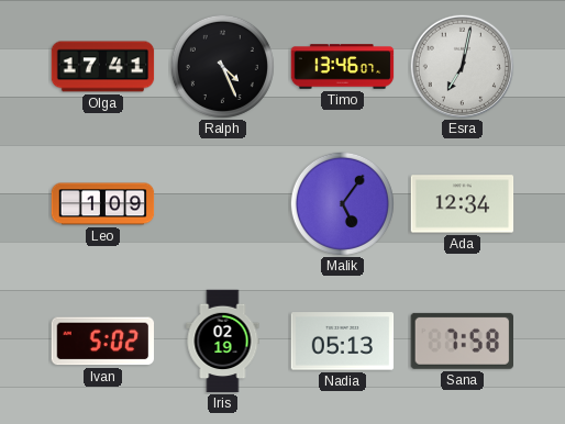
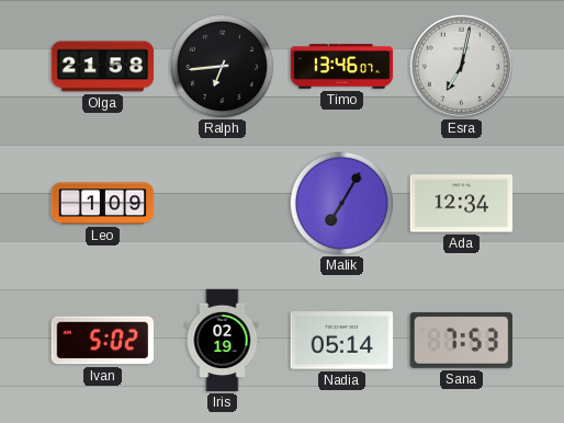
Olga: 17:41 -> 21:58 (103, 67)
Ralph: 4:26 -> 6:44 (222, 66)
Malik: 5:06 -> 7:05 (341, 203)
Nadia: 05:13 -> 05:14 (342, 341)
Sana: 7:58 -> 7:53 (461, 340)
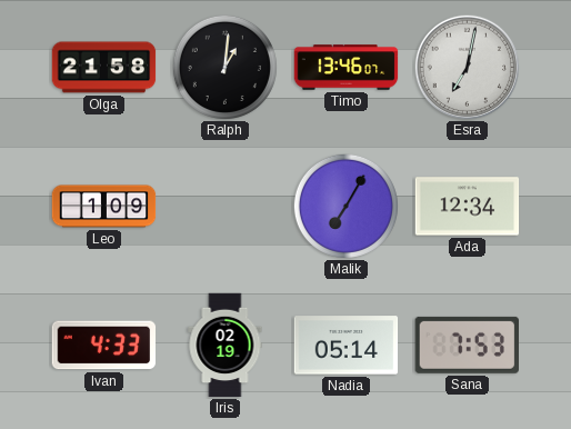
Ralph: 6:44 -> 1:01 (224, 67)
Ivan: 5:02 -> 4:33 (104, 346)
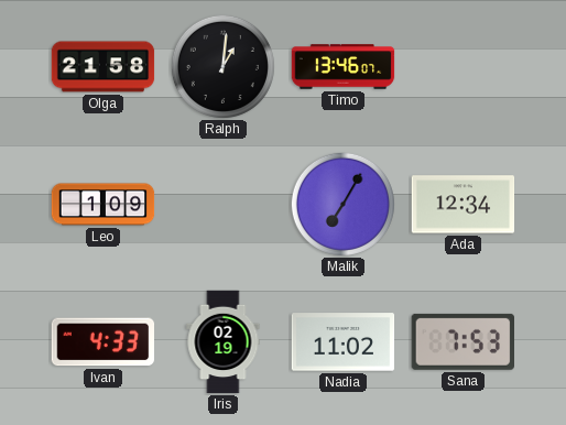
Esra: 7:02 -> none (467, 67)
Nadia: 05:14 -> 11:02 (344, 342)
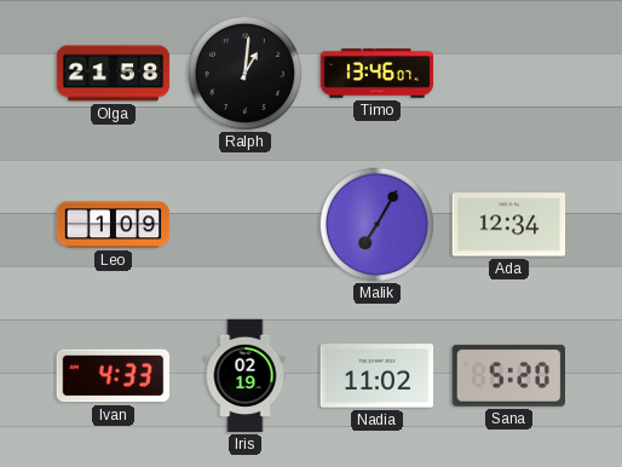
Sana: 7:53 -> 5:20 (508, 375)
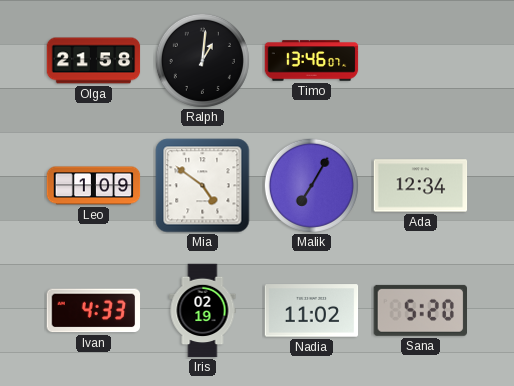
Mia: none -> 4:51 (203, 186)
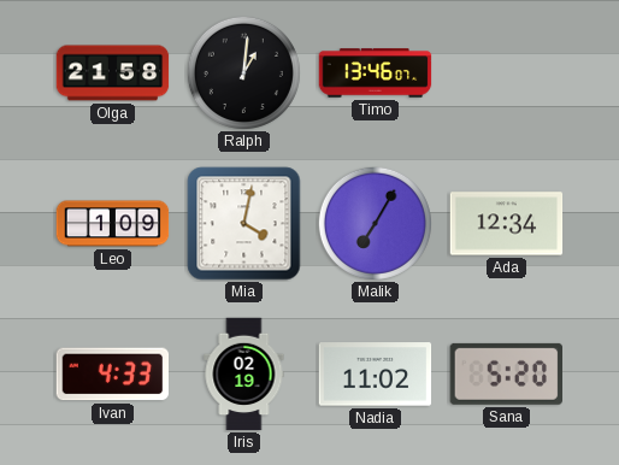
Mia: 4:51 -> 4:02 (244, 224)
